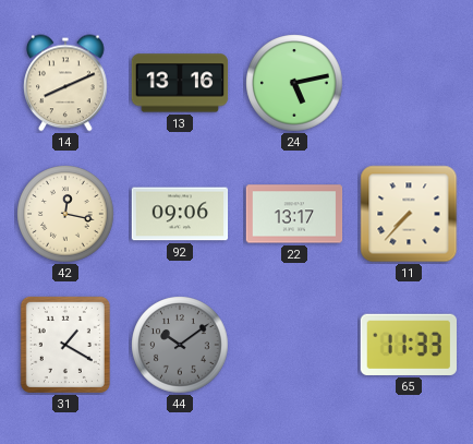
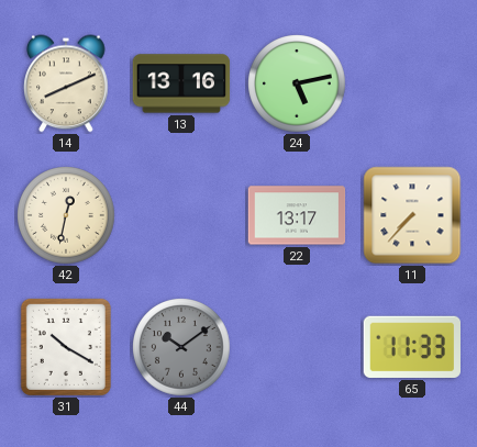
42: 12:17 -> 12:32 (66, 215)
92: 09:06 -> none (180, 214)
31: 1:20 -> 10:20 (66, 347)
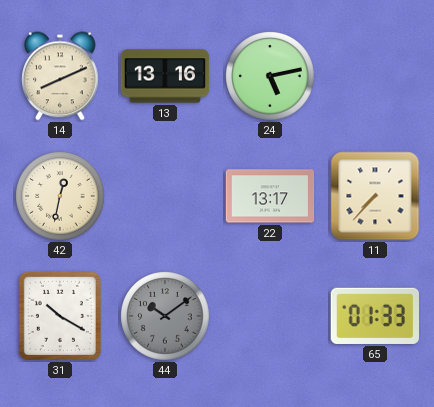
65: 11:33 -> 01:33 (374, 316)
